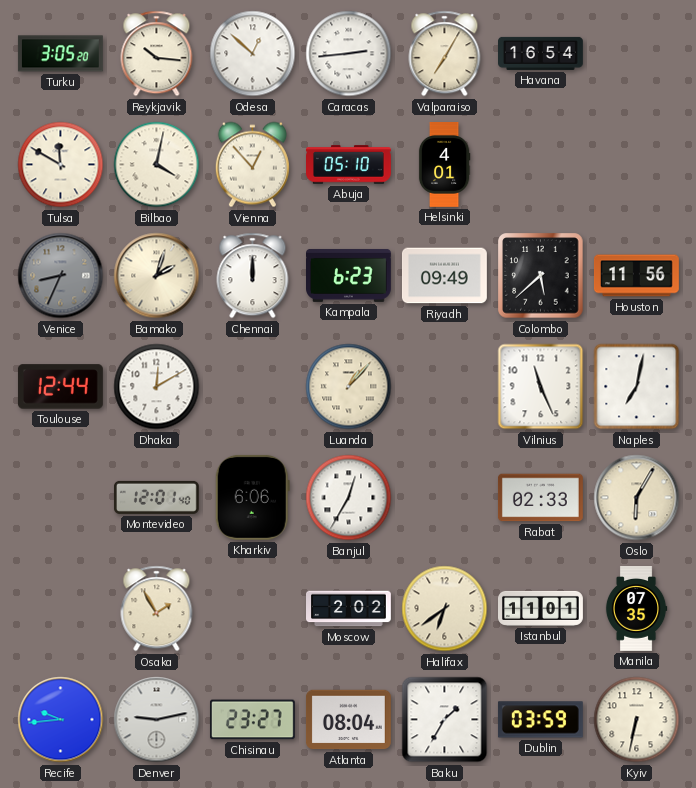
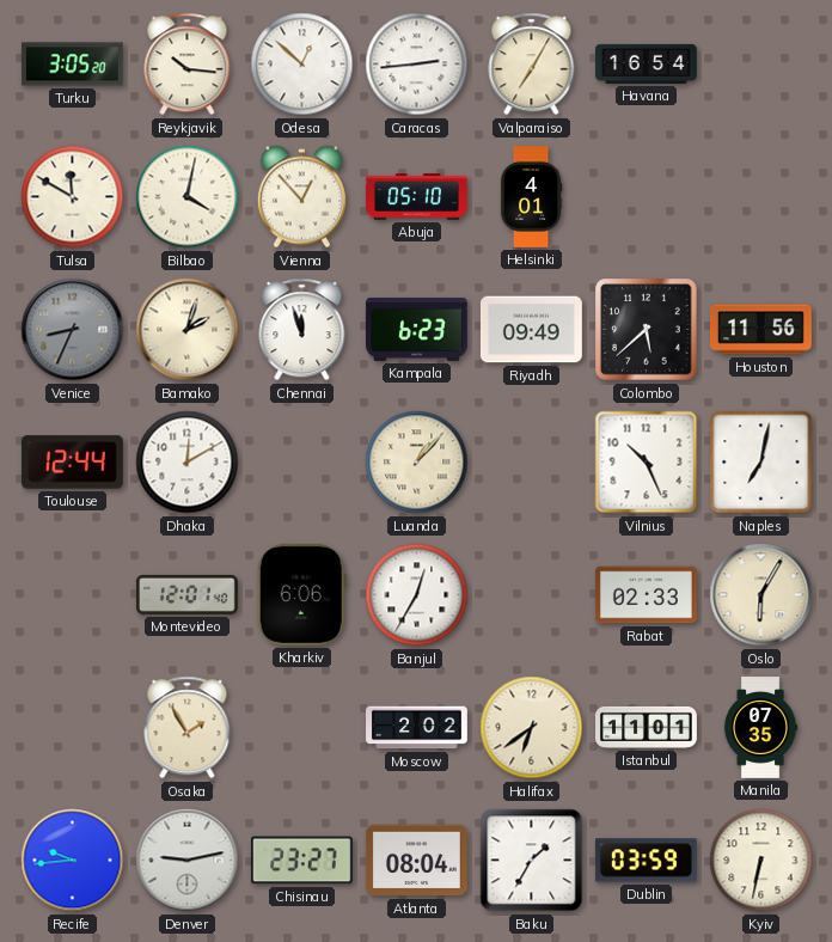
Chennai: 12:00 -> 11:57 (302, 330)
Vilnius: 11:26 -> 10:26 (647, 463)
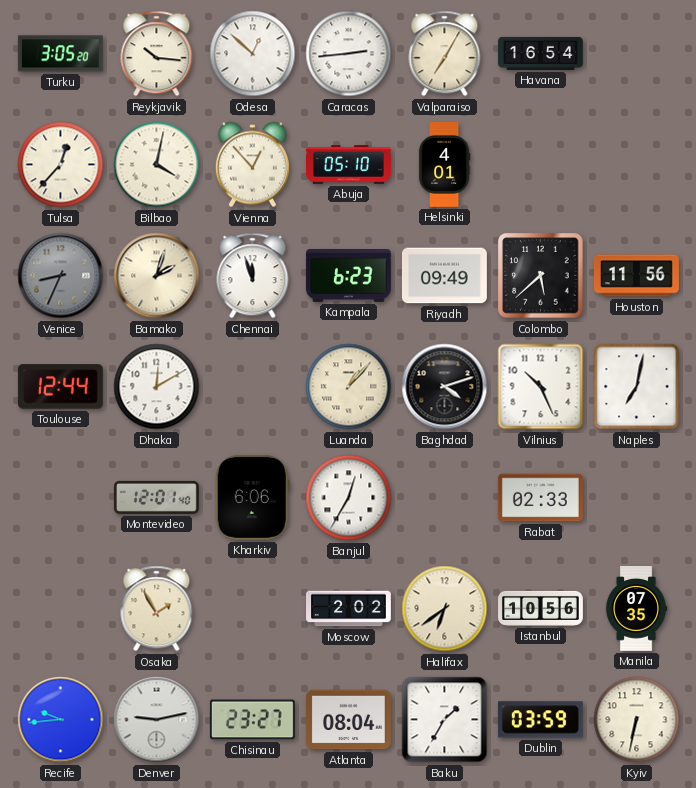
Tulsa: 11:50 -> 12:37 (61, 165)
Baghdad: none -> 4:12 (445, 387)
Oslo: 6:05 -> none (761, 595)
Istanbul: 11:01 -> 10:56 (541, 608)
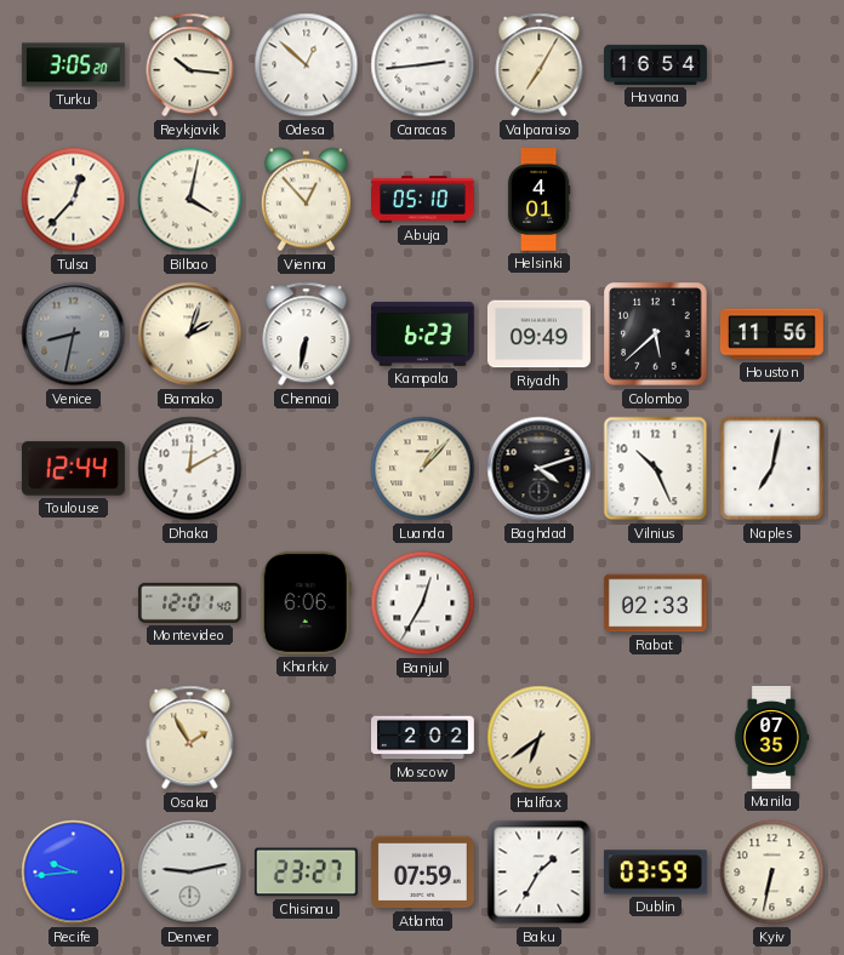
Venice: 8:34 -> 8:32 (74, 334)
Chennai: 11:57 -> 6:32 (307, 334)
Istanbul: 10:56 -> none (541, 608)
Atlanta: 08:04 -> 07:59 (422, 873)
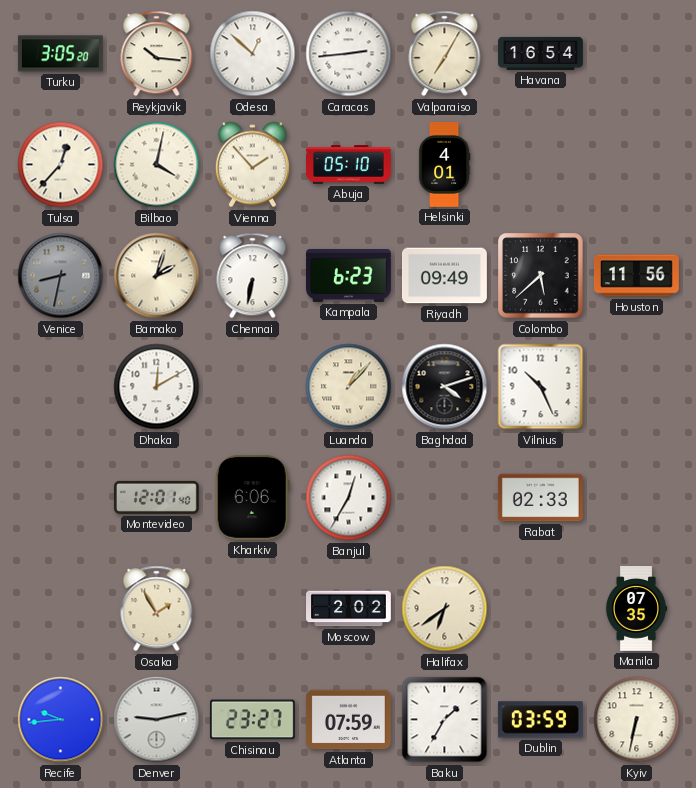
Vienna: 12:53 -> 1:53 (252, 165)
Toulouse: 12:44 -> none (73, 469)
Naples: 7:02 -> none (772, 469)
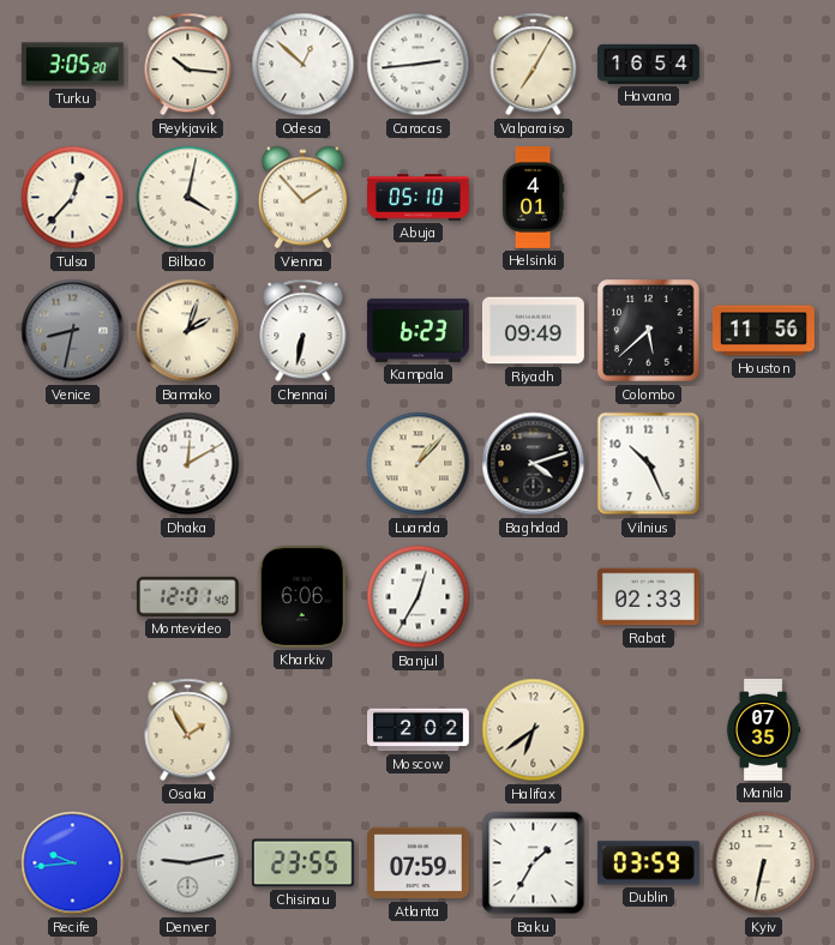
Chisinau: 23:27 -> 23:55 (302, 863)
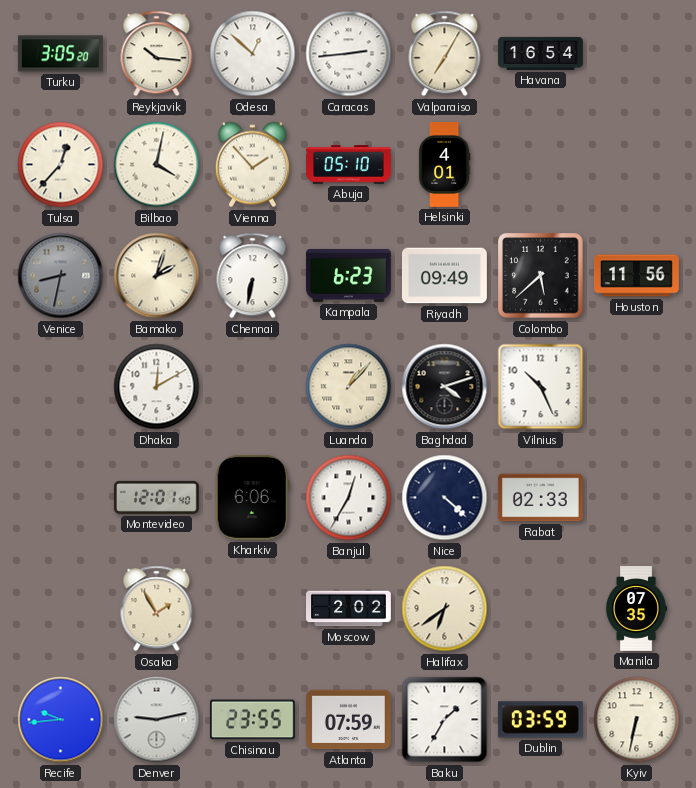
Nice: none -> 4:22 (445, 498)
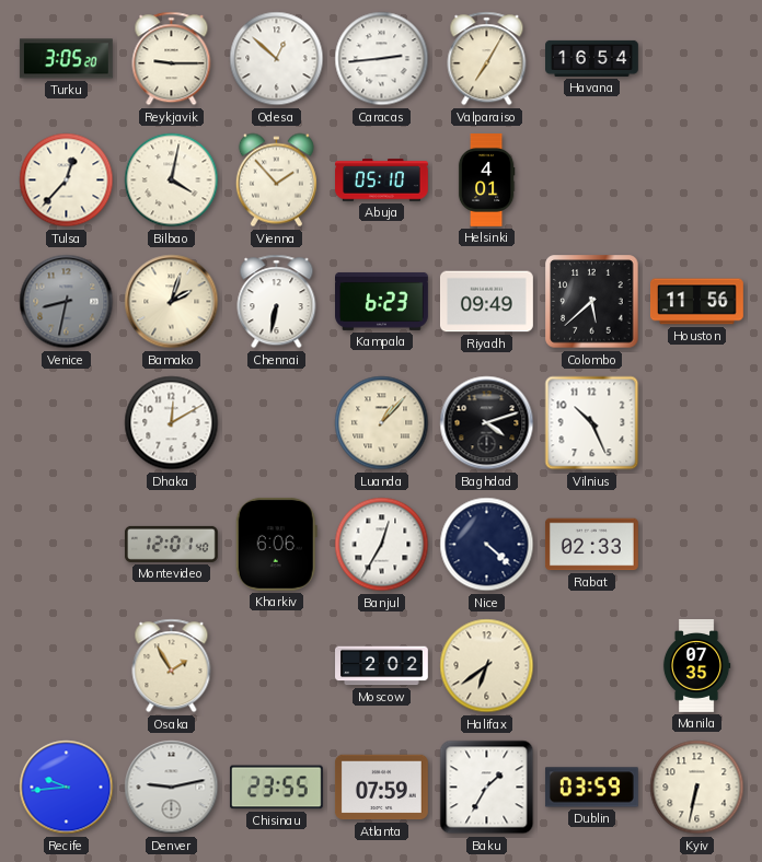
Reykjavik: 10:16 -> 9:15 (172, 59)
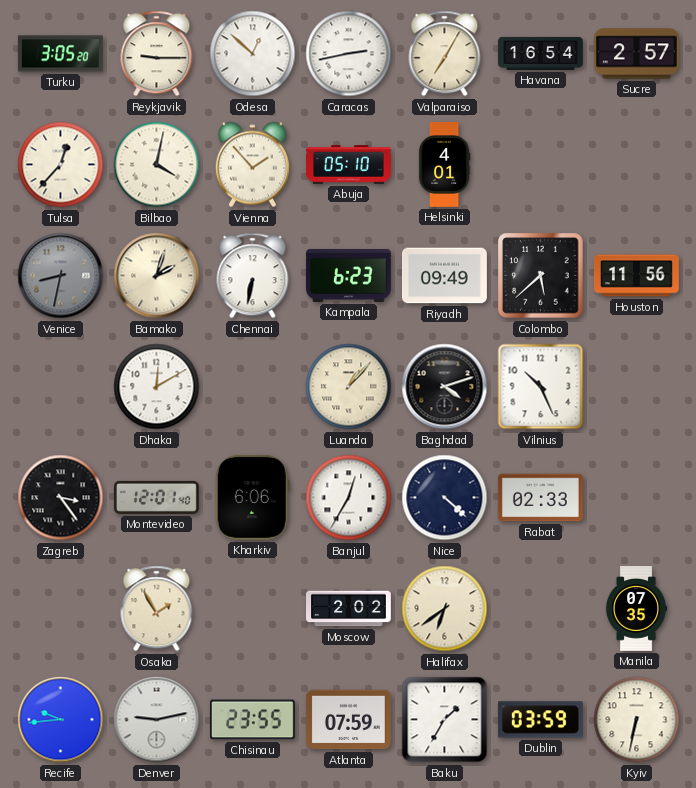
Caracas: 2:44 -> 2:43 (349, 54)
Sucre: none -> 2:57 (637, 54)
Zagreb: none -> 3:24 (61, 498)
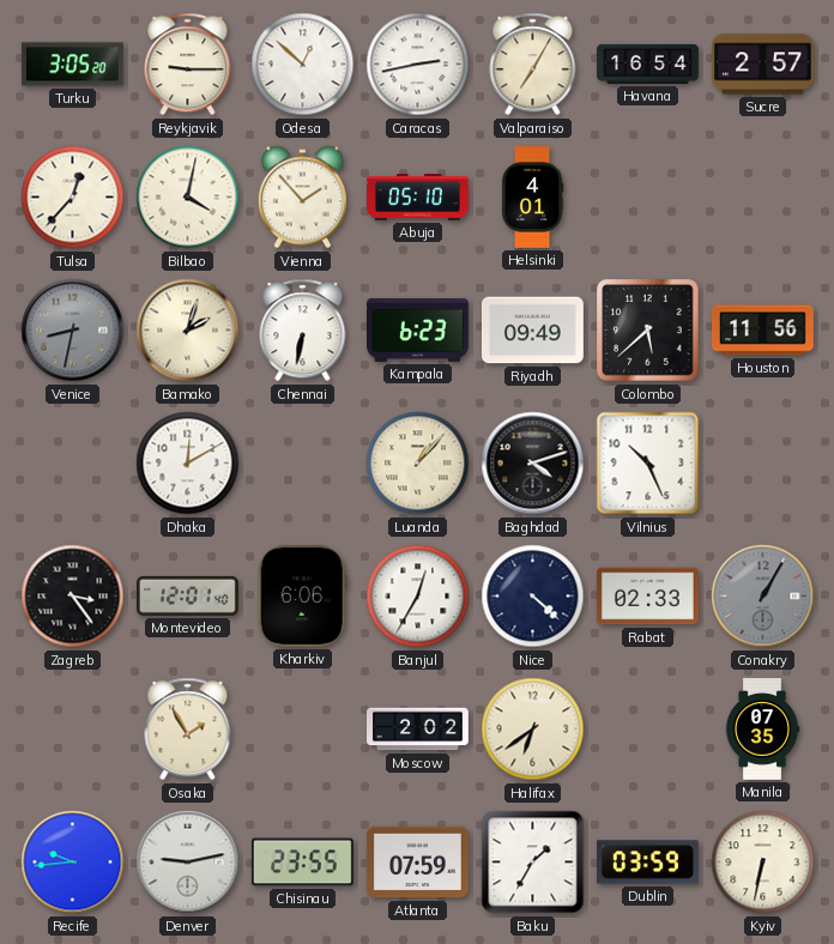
Conakry: none -> 1:05 (763, 597)
